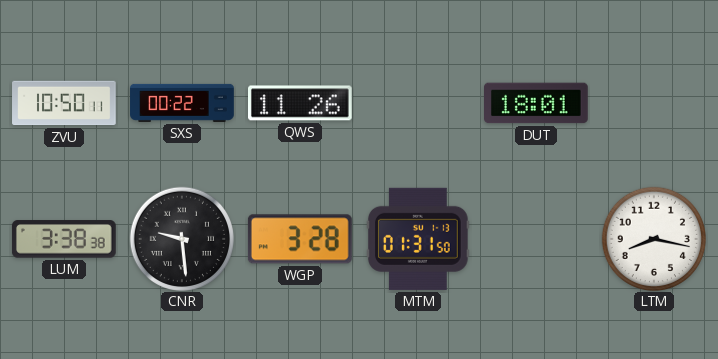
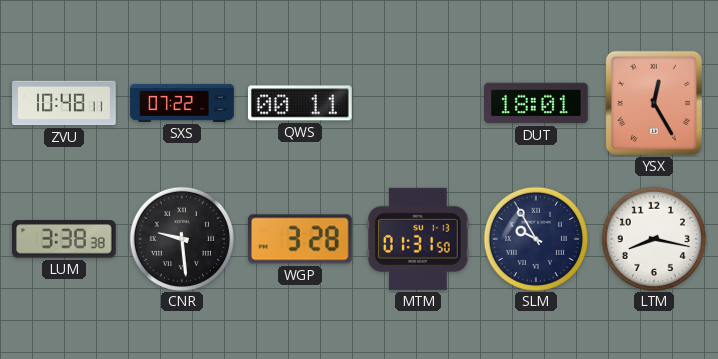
ZVU: 10:50 -> 10:48 (64, 103)
SXS: 00:22 -> 07:22 (182, 103)
QWS: 11:26 -> 00:11 (301, 103)
YSX: none -> 12:25 (654, 103)
SLM: none -> 9:55 (535, 238)
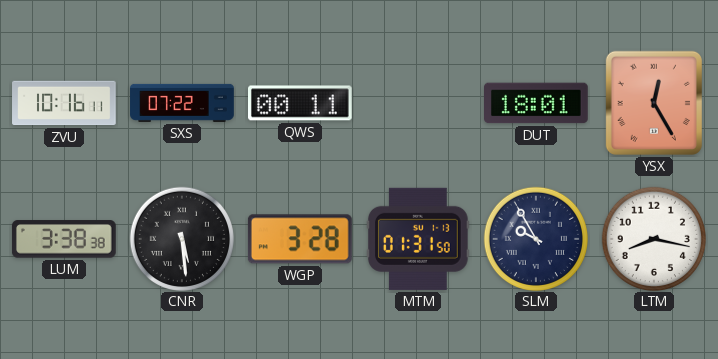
ZVU: 10:48 -> 10:16 (64, 103)
CNR: 9:29 -> 5:29 (181, 238)
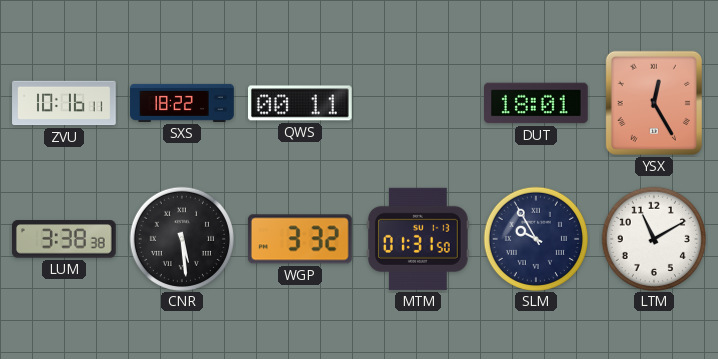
SXS: 07:22 -> 18:22 (182, 103)
WGP: 3:28 -> 3:32 (300, 239)
LTM: 8:17 -> 11:10 (653, 238)
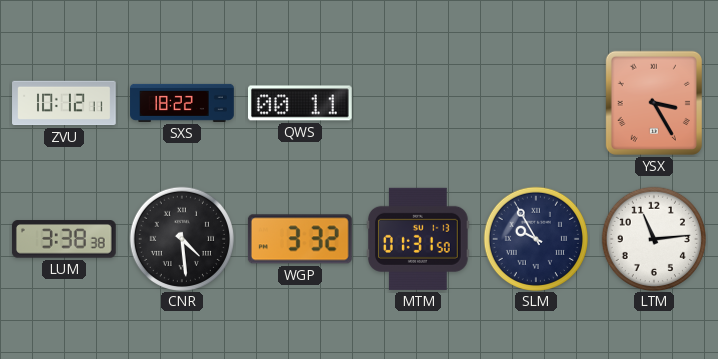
ZVU: 10:16 -> 10:12 (64, 103)
DUT: 18:01 -> none (537, 103)
YSX: 12:25 -> 3:25 (654, 103)
CNR: 5:29 -> 4:29 (181, 238)
LTM: 11:10 -> 11:14 (653, 238)
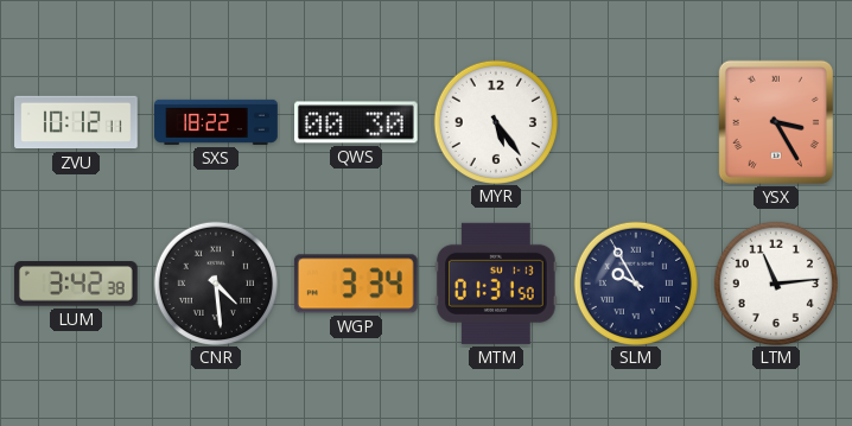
QWS: 00:11 -> 00:30 (357, 122)
MYR: none -> 5:24 (495, 121)
LUM: 3:38 -> 3:42 (76, 284)
WGP: 3:32 -> 3:34 (356, 284)
